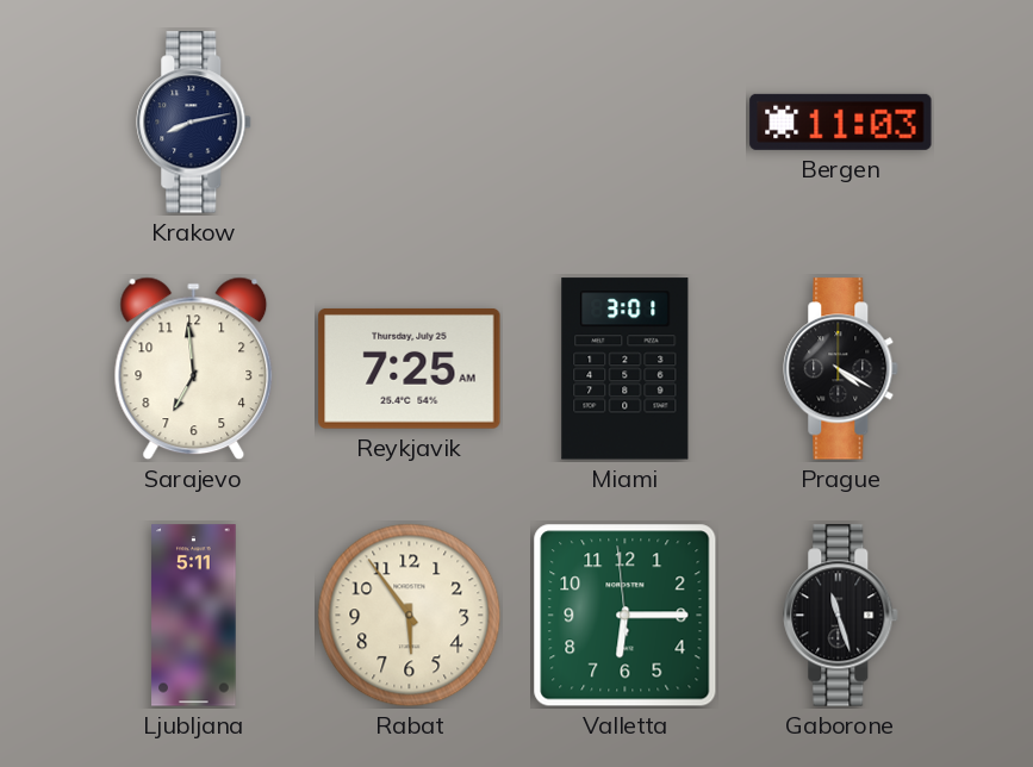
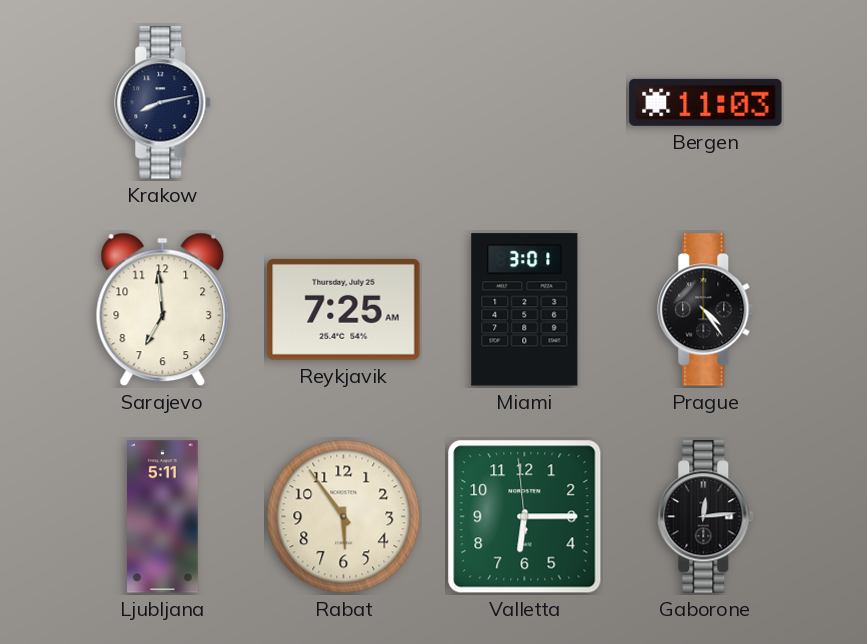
Prague: 4:20 -> 4:24 (706, 310)
Gaborone: 11:27 -> 12:14 (706, 517)
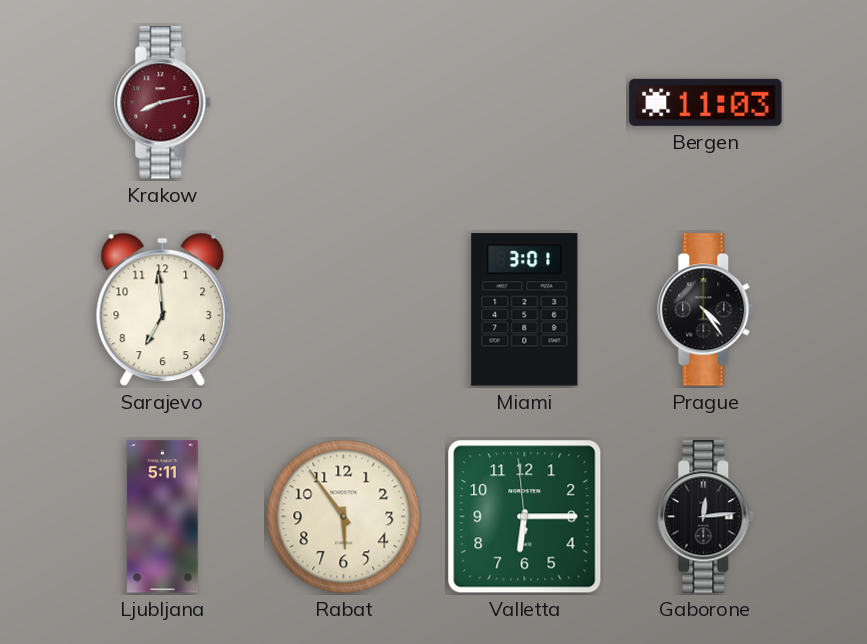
Krakow dial: navy -> burgundy (163, 103)
Reykjavik: 7:25 -> none (344, 309)
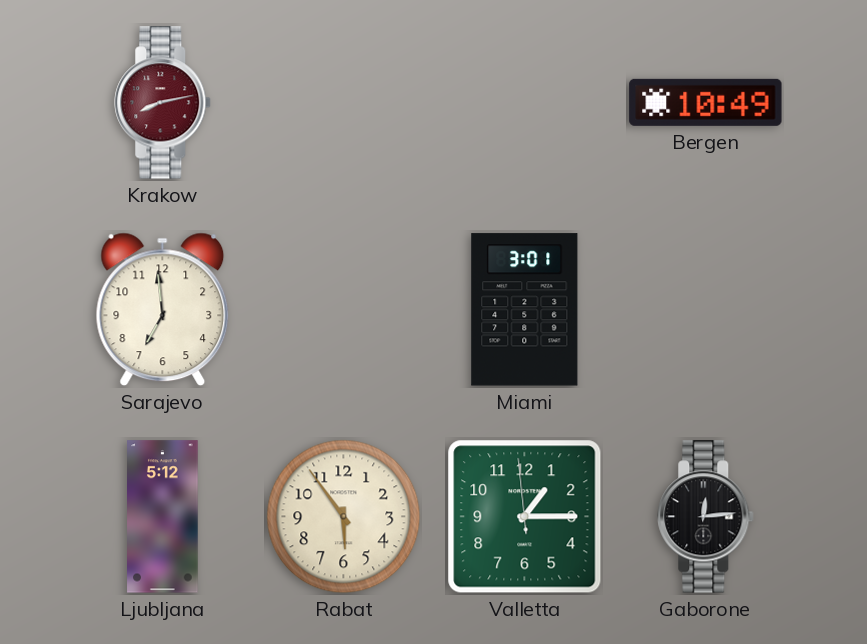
Bergen: 11:03 -> 10:49 (706, 102)
Prague: 4:24 -> none (706, 310)
Ljubljana: 5:11 -> 5:12 (163, 517)
Valletta: 6:14 -> 1:14 (525, 517)
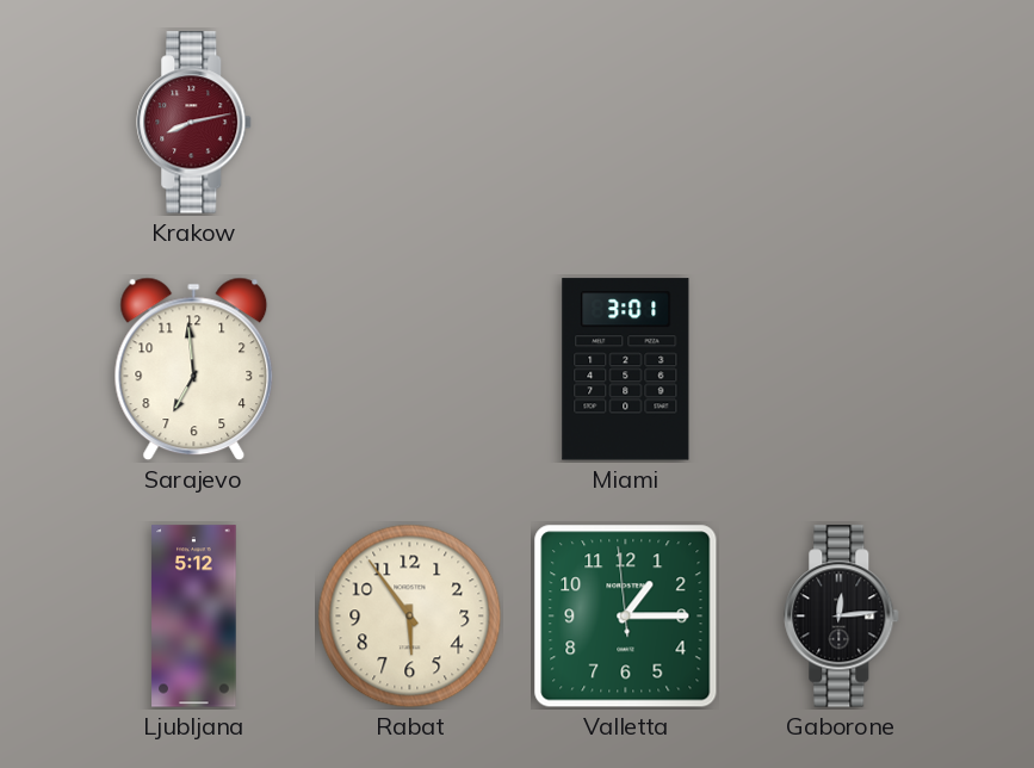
Bergen: 10:49 -> none (706, 102)
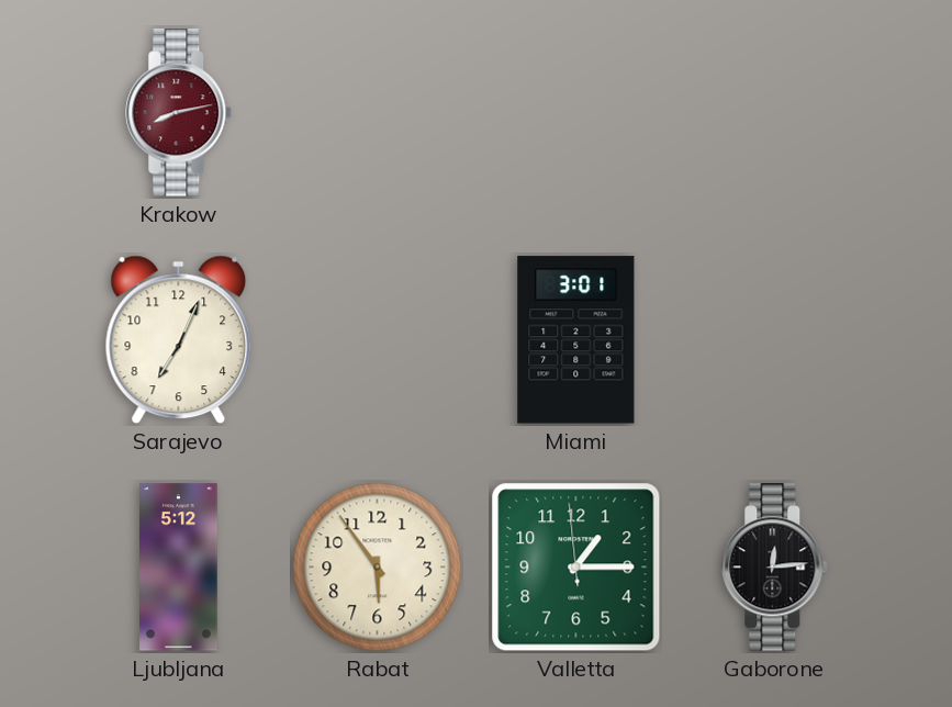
Sarajevo: 6:59 -> 7:04 (179, 340)
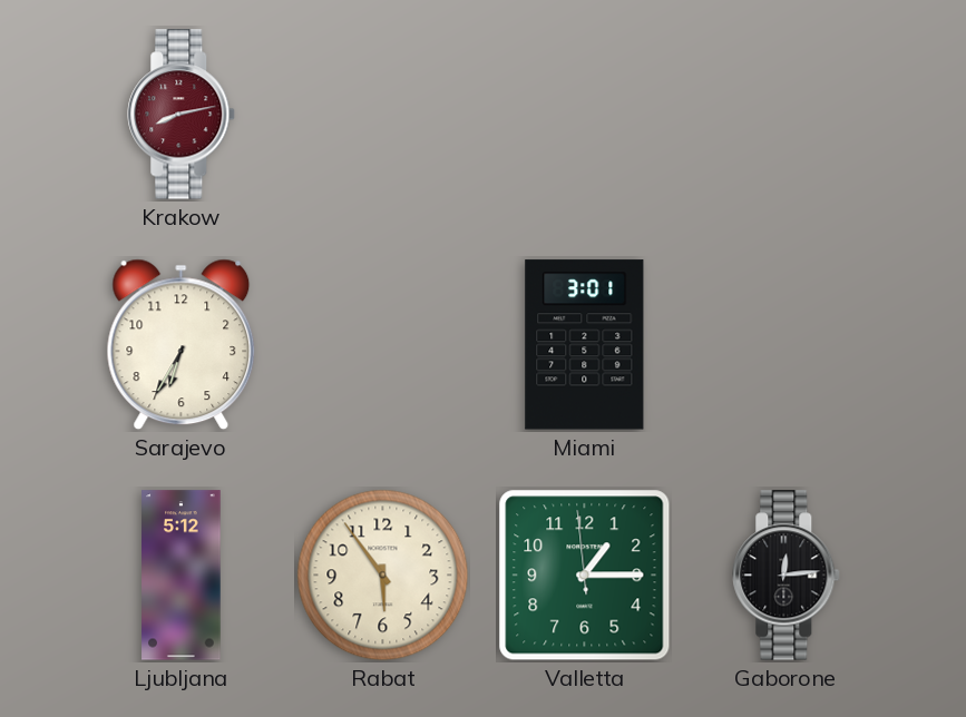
Sarajevo: 7:04 -> 6:35 (182, 345)
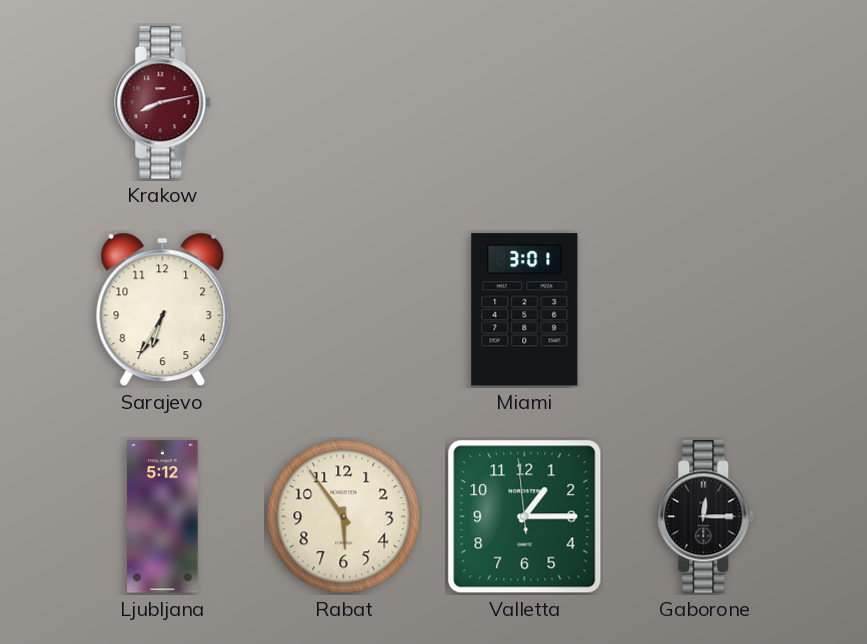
Gaborone: 12:14 -> 12:15 (706, 517)
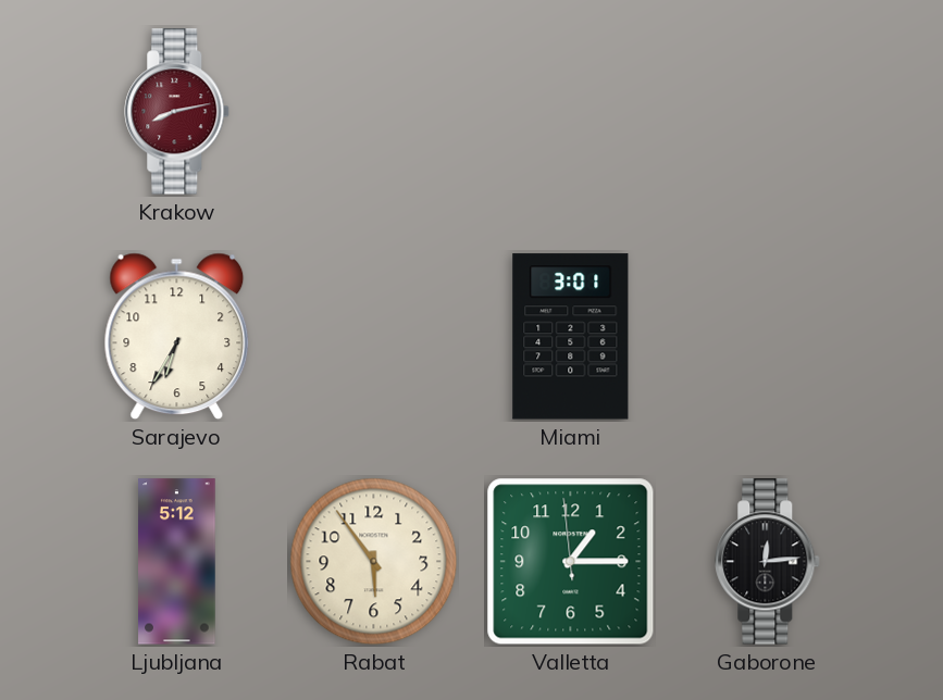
Gaborone: 12:15 -> 12:14 (768, 562)
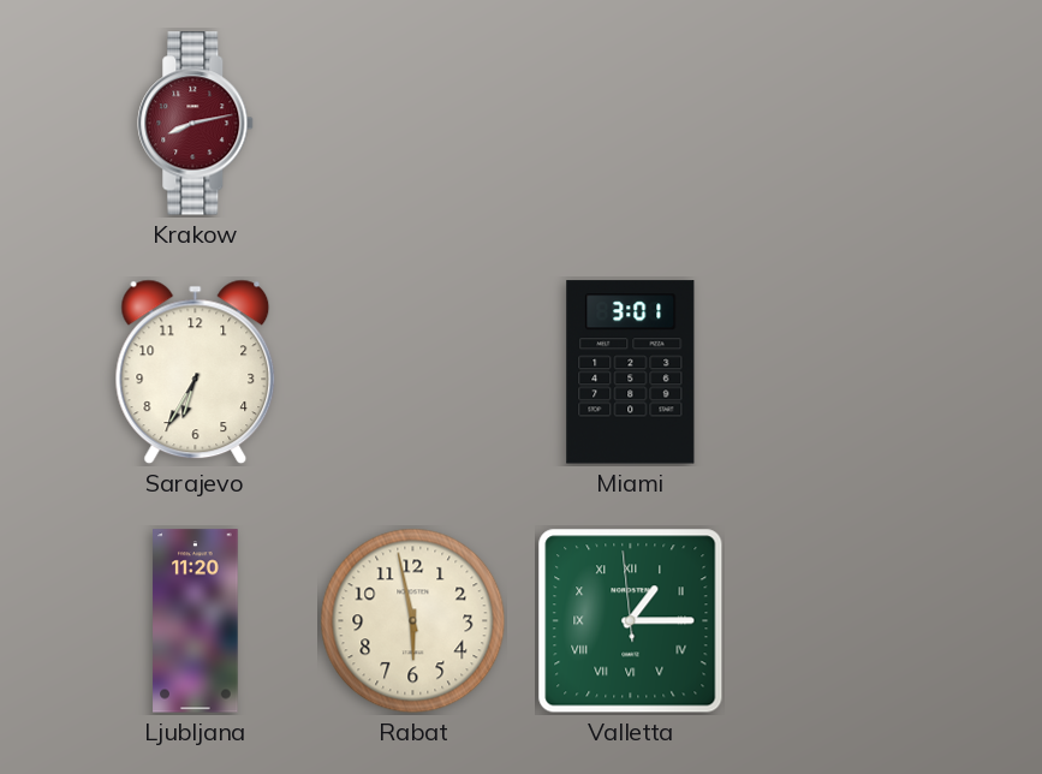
Ljubljana: 5:12 -> 11:20 (196, 621)
Rabat: 5:54 -> 5:58 (413, 621)
Valletta numerals: Arabic -> Roman (631, 621)
Gaborone: 12:14 -> none (768, 562)
